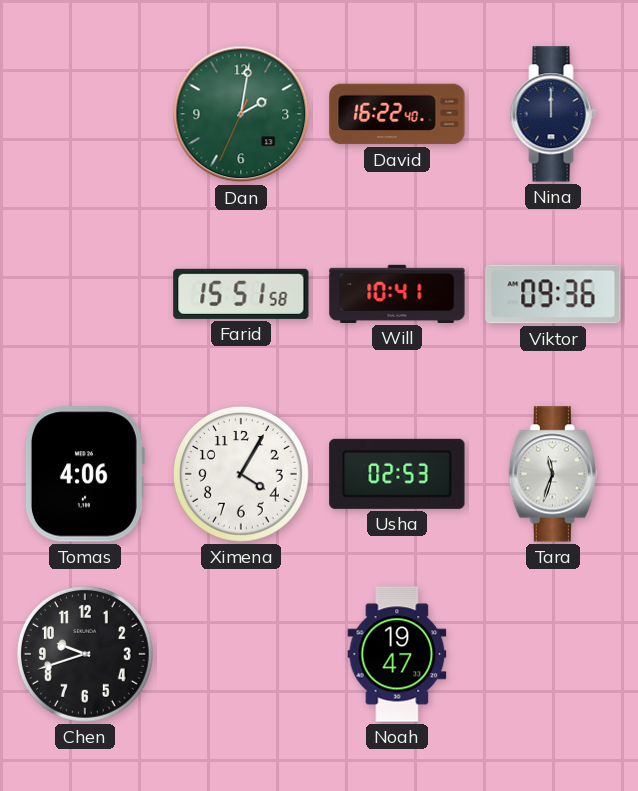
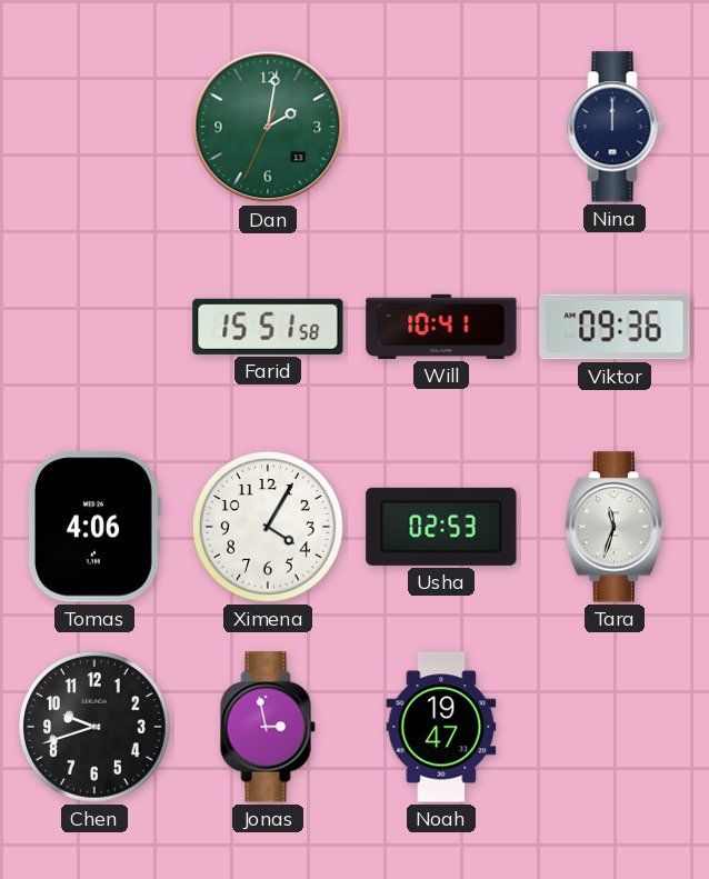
David: 16:22 -> none (397, 114)
Jonas: none -> 2:58 (268, 727)
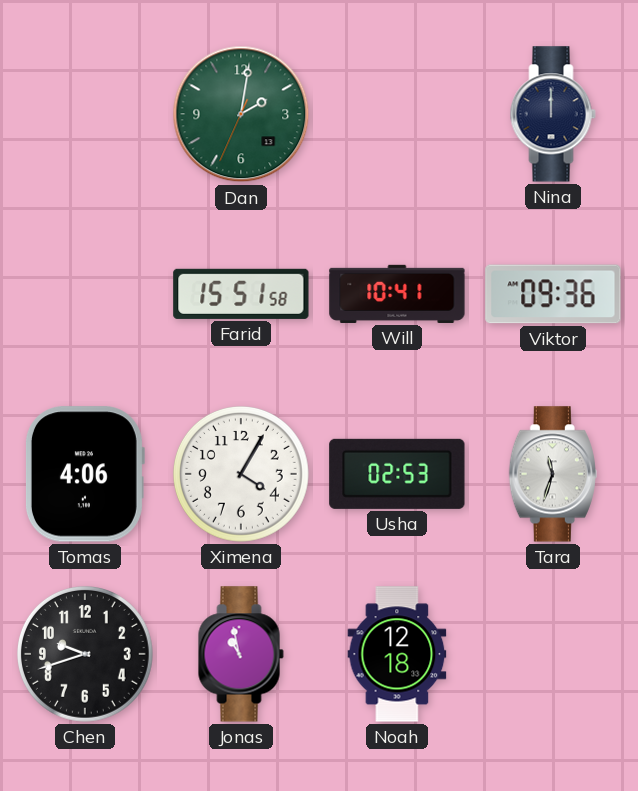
Jonas: 2:58 -> 10:58 (241, 654)
Noah: 19:47 -> 12:18 (397, 654)
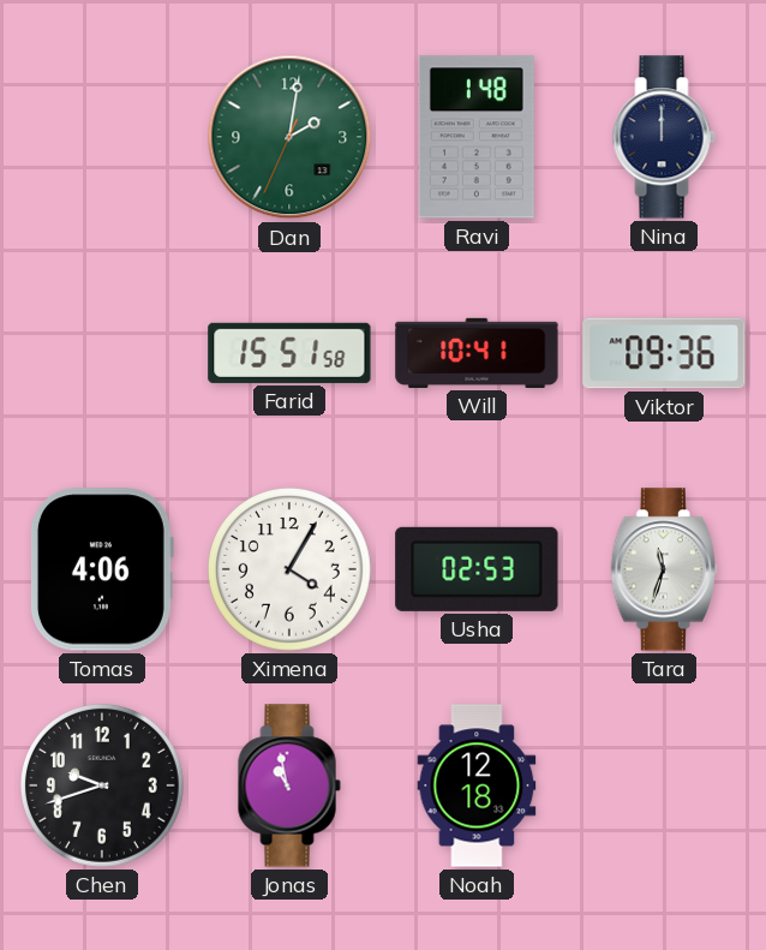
Ravi: none -> 1:48 (477, 137)
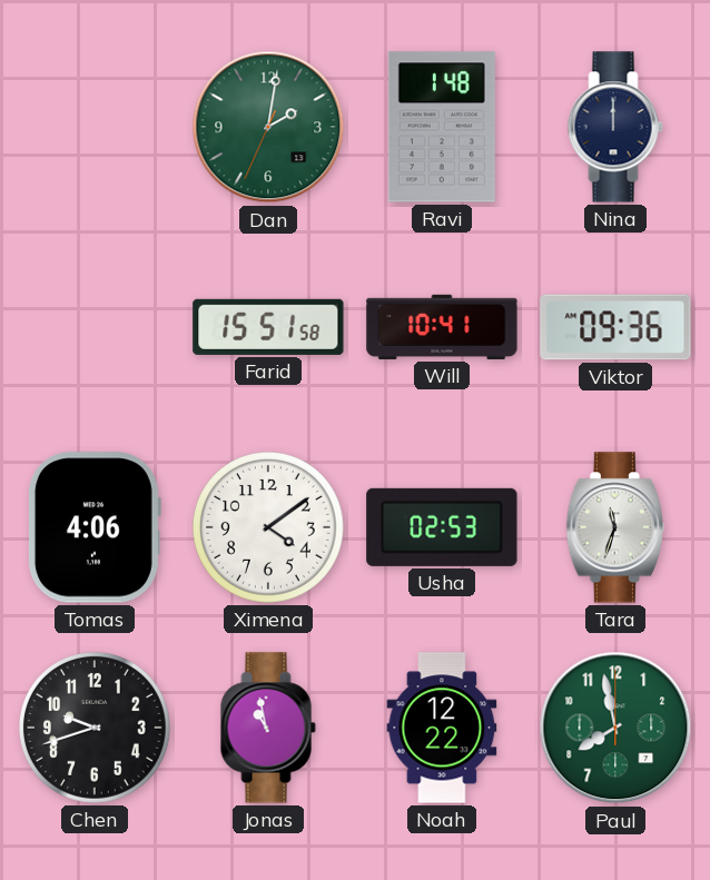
Ximena: 4:05 -> 4:09 (268, 527)
Noah: 12:18 -> 12:22 (442, 728)
Paul: none -> 7:58 (615, 728)
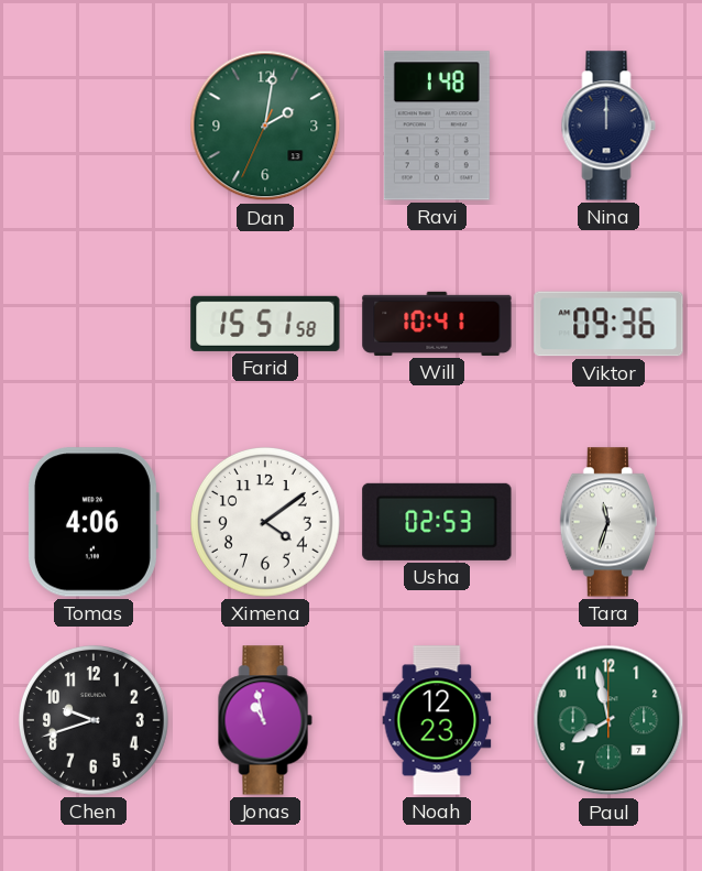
Noah: 12:22 -> 12:23 (437, 720)
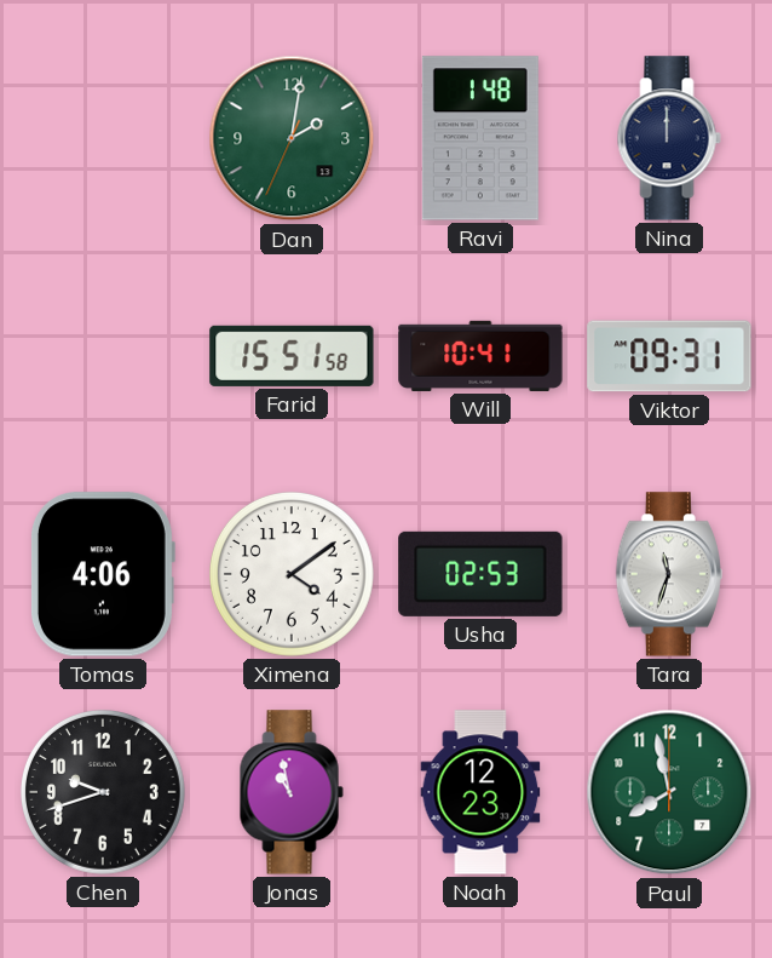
Viktor: 09:36 -> 09:31 (669, 356)
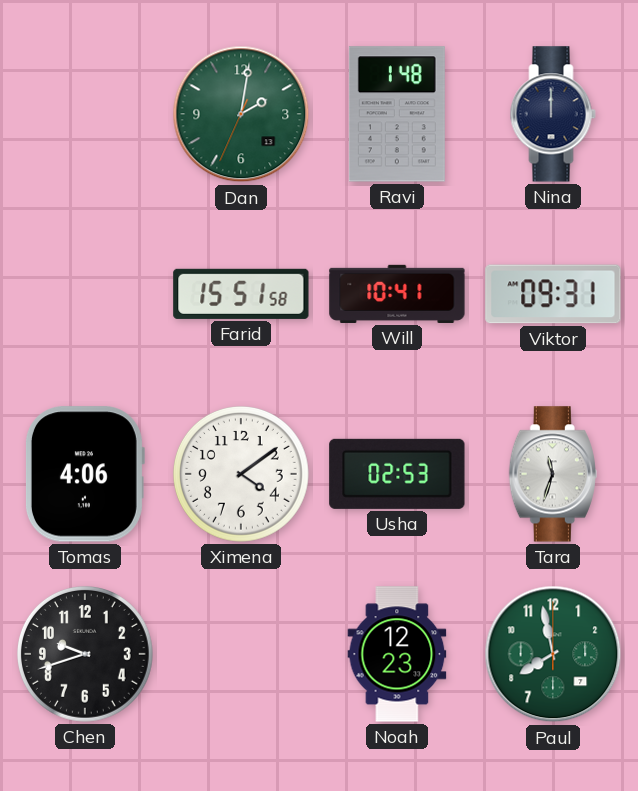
Jonas: 10:58 -> none (292, 792)
